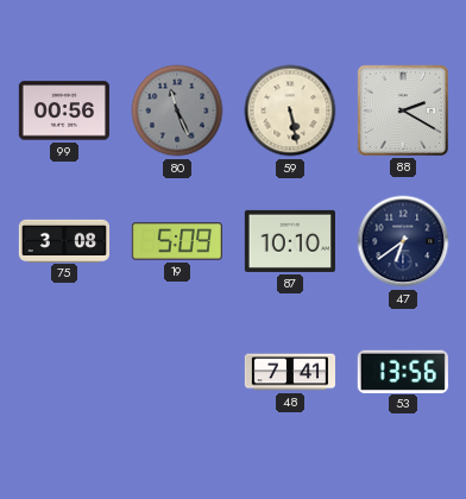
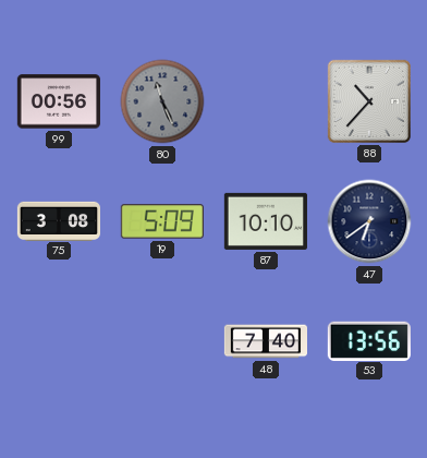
59: 5:28 -> none (290, 110)
88: 2:20 -> 10:37 (369, 101)
48: 7:41 -> 7:40 (265, 341)
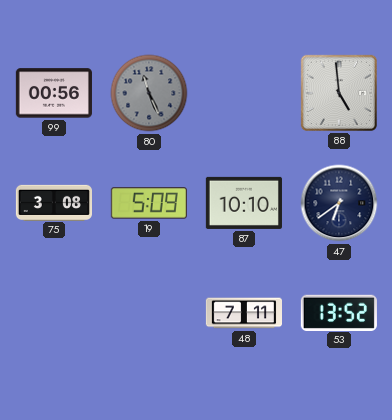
88: 10:37 -> 4:59 (339, 93)
48: 7:40 -> 7:11 (243, 313)
53: 13:56 -> 13:52 (339, 312)
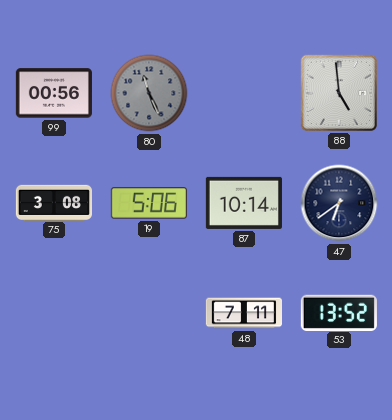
19: 5:09 -> 5:06 (149, 203)
87: 10:10 -> 10:14 (244, 203)
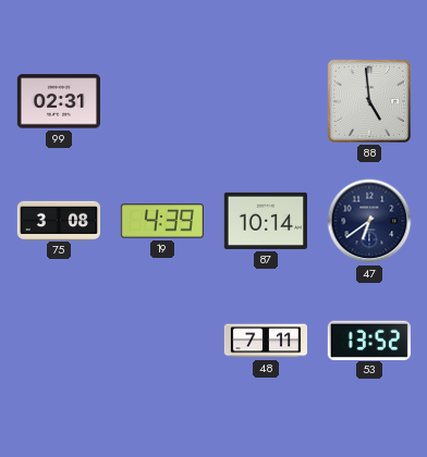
99: 00:56 -> 02:31 (59, 101)
80: 11:26 -> none (149, 93)
19: 5:06 -> 4:39 (162, 221)
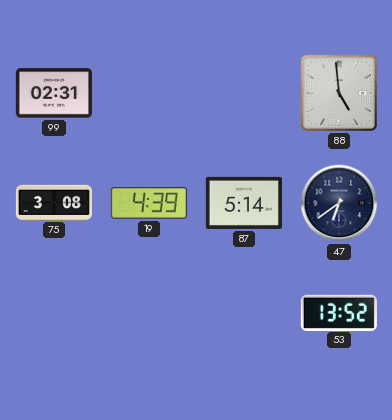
87: 10:14 -> 5:14 (244, 203)
48: 7:11 -> none (265, 341)
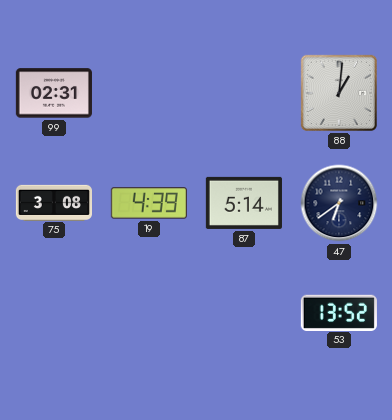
88: 4:59 -> 1:01 (339, 93)
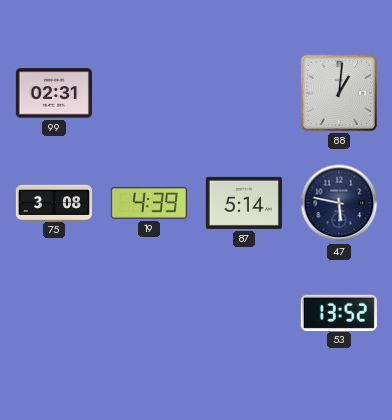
47: 6:39 -> 5:47 (339, 203)
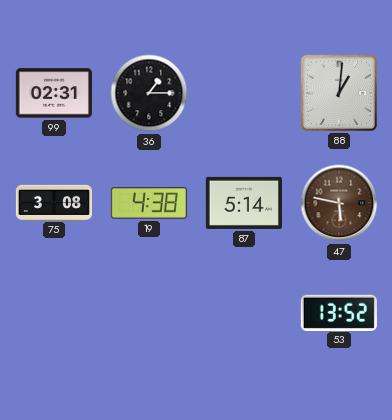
36: none -> 1:15 (149, 93)
19: 4:39 -> 4:38 (149, 203)
47 dial: navy -> brown (339, 203)
